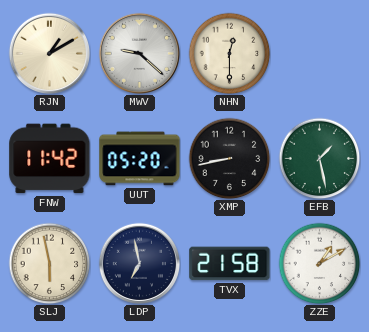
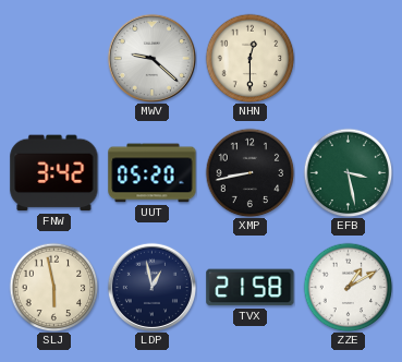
RJN: 1:10 -> none (49, 53)
FNW: 11:42 -> 3:42 (54, 173)
EFB: 1:28 -> 3:28 (348, 172)
LDP: 6:58 -> 12:58 (151, 287)
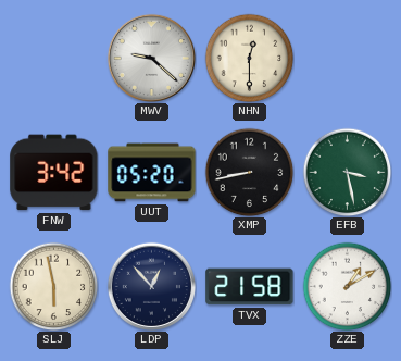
LDP: 12:58 -> 12:53 (151, 286)
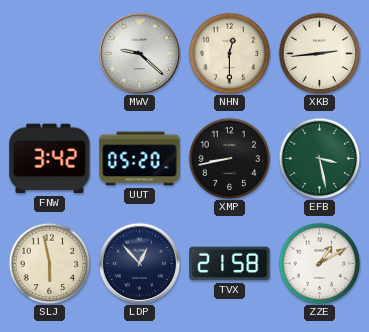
XKB: none -> 2:44 (319, 53)
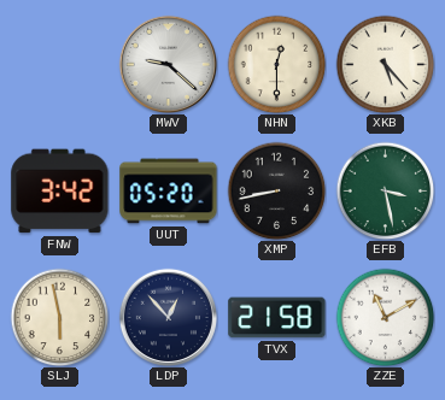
XKB: 2:44 -> 5:23 (385, 64)
ZZE: 1:10 -> 11:10 (385, 317)
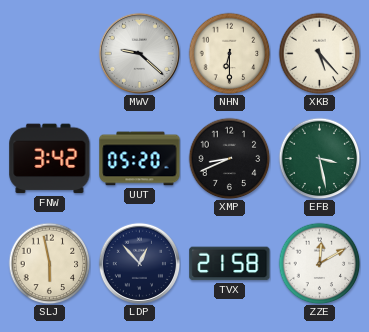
NHN: 12:30 -> 6:30 (229, 53)
XMP: 8:43 -> 8:41 (229, 158)
ZZE: 11:10 -> 12:10 (319, 263)
